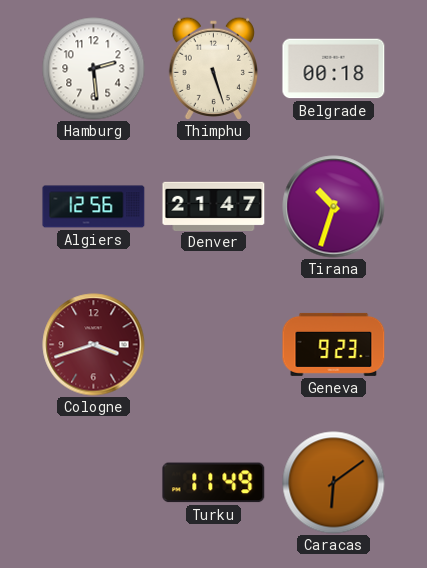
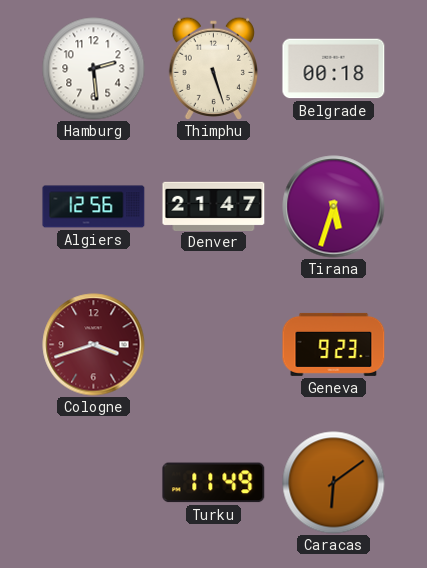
Tirana: 10:33 -> 5:33 (334, 207)
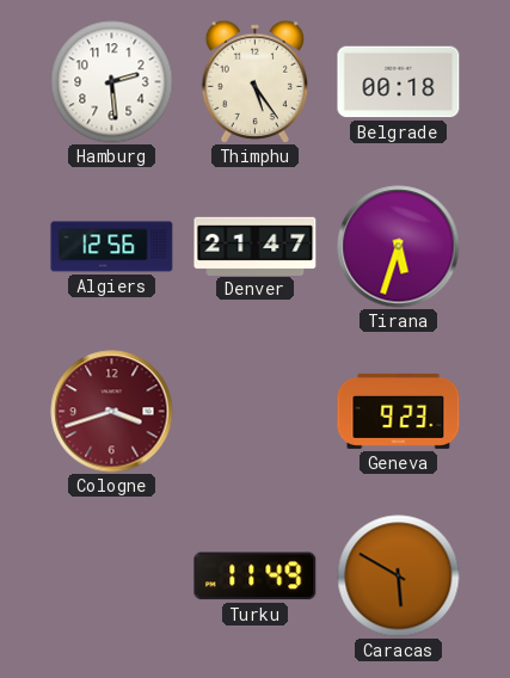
Thimphu: 5:27 -> 5:24 (254, 81)
Caracas: 6:09 -> 5:50 (399, 577)
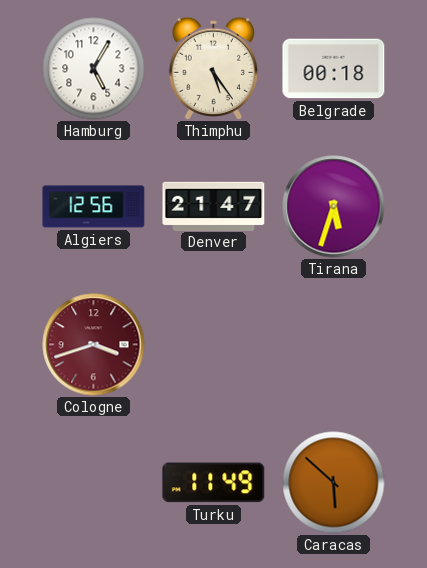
Hamburg: 2:29 -> 5:05 (94, 69)
Geneva: 9:23 -> none (399, 411)
Caracas: 5:50 -> 5:52 (334, 483)
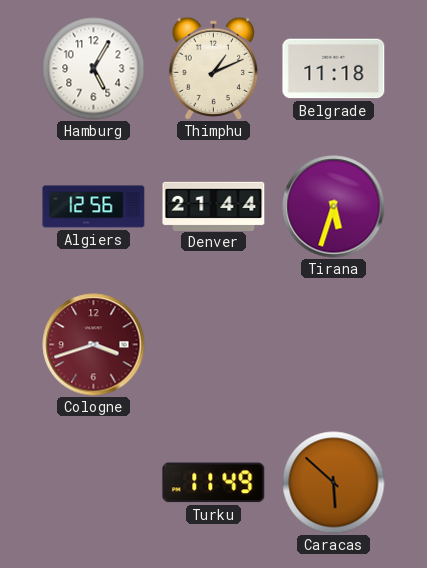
Thimphu: 5:24 -> 1:11 (213, 68)
Belgrade: 00:18 -> 11:18 (334, 69)
Denver: 21:47 -> 21:44 (214, 206)
